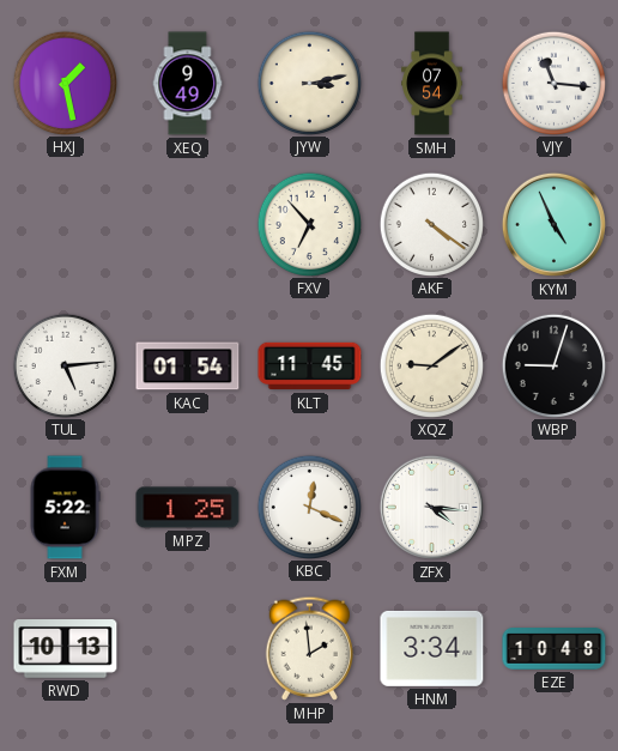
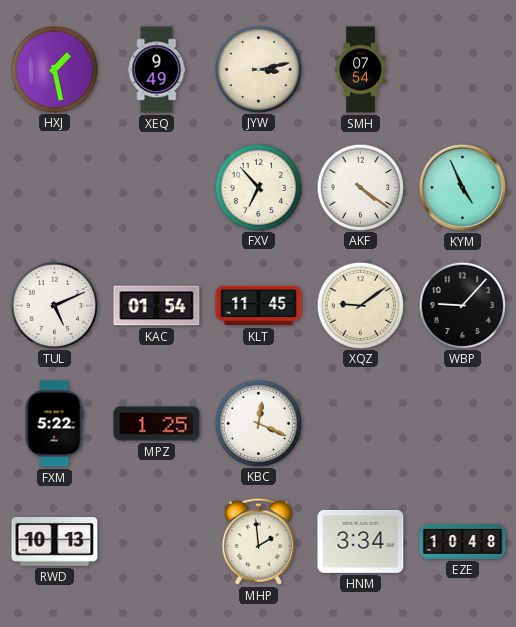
VJY: 11:16 -> none (553, 83)
TUL: 5:14 -> 5:11 (54, 305)
WBP: 9:03 -> 9:07 (462, 305)
ZFX: 4:16 -> none (431, 507)
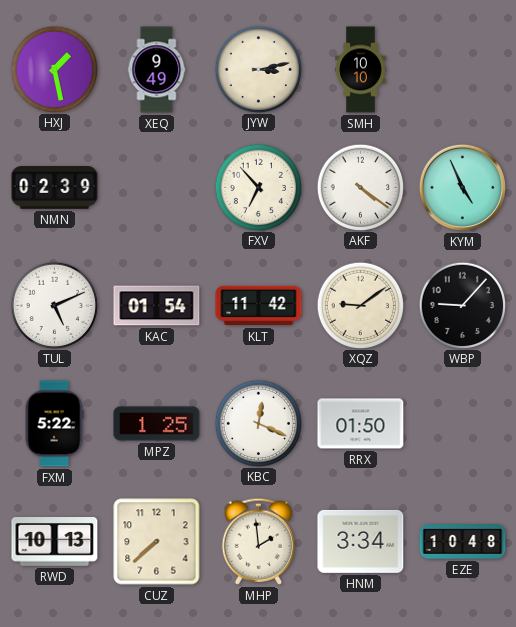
SMH: 07:54 -> 10:10 (361, 70)
NMN: none -> 02:39 (55, 188)
KLT: 11:45 -> 11:42 (259, 306)
RRX: none -> 01:50 (361, 424)
CUZ: none -> 7:38 (157, 542)
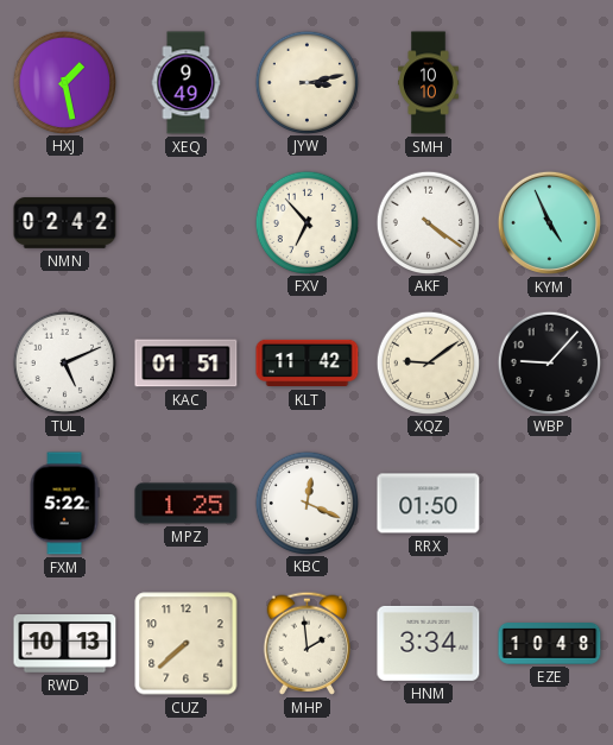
NMN: 02:39 -> 02:42 (65, 223)
KAC: 01:54 -> 01:51 (187, 364)
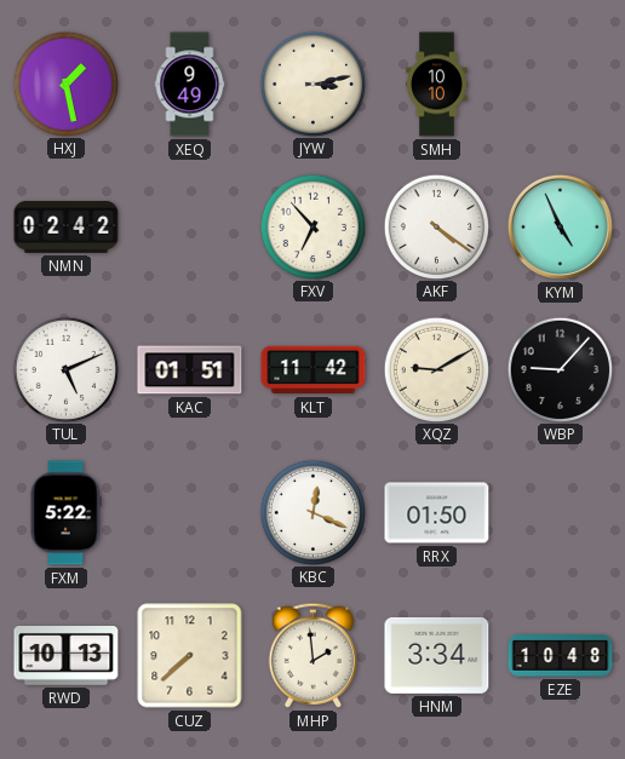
XQZ: 9:09 -> 9:10 (436, 369)
MPZ: 1:25 -> none (187, 504)
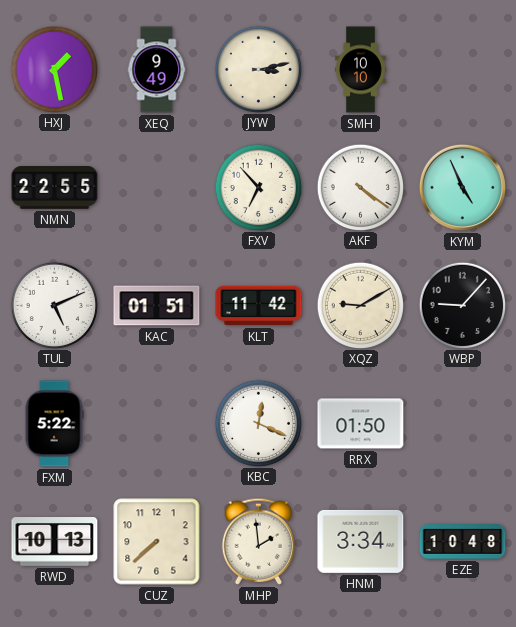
NMN: 02:42 -> 22:55 (55, 188)
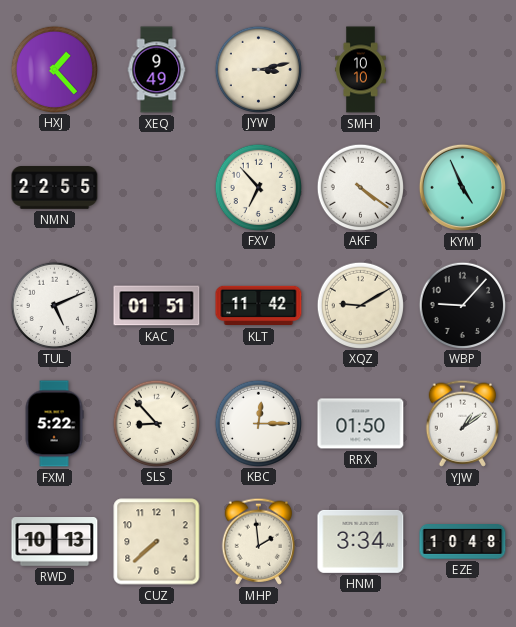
HXJ: 1:28 -> 1:23 (54, 69)
SLS: none -> 8:53 (156, 423)
KBC: 12:19 -> 12:15 (258, 423)
YJW: none -> 1:09 (462, 423)
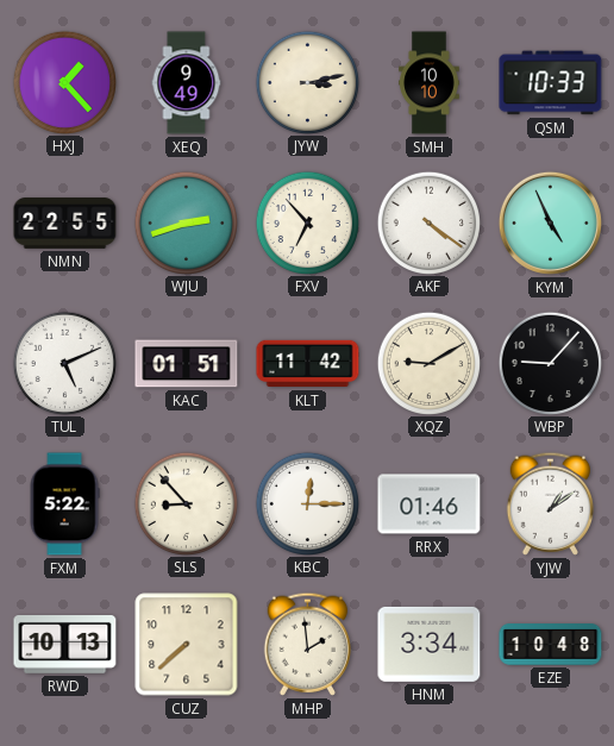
QSM: none -> 10:33 (551, 83)
WJU: none -> 2:42 (186, 222)
RRX: 01:50 -> 01:46 (430, 504)
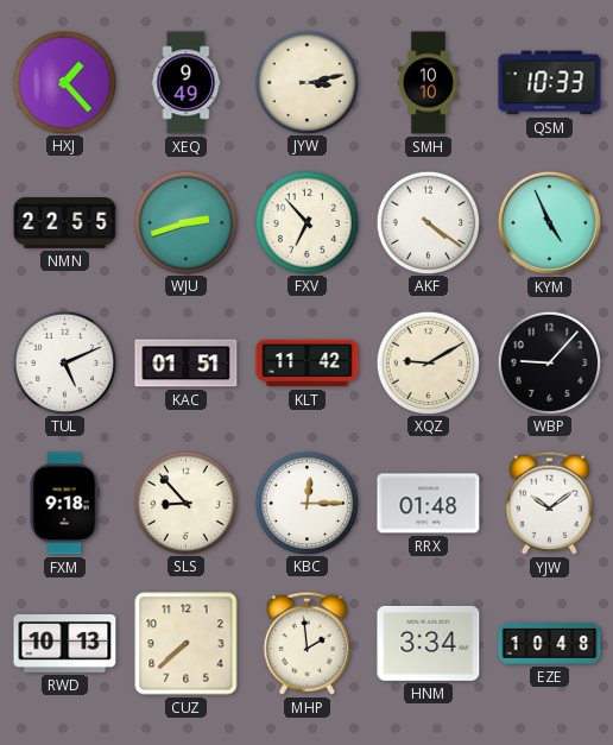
FXM: 5:22 -> 9:18 (64, 504)
RRX: 01:46 -> 01:48 (429, 504)
YJW: 1:09 -> 10:09 (549, 503)
